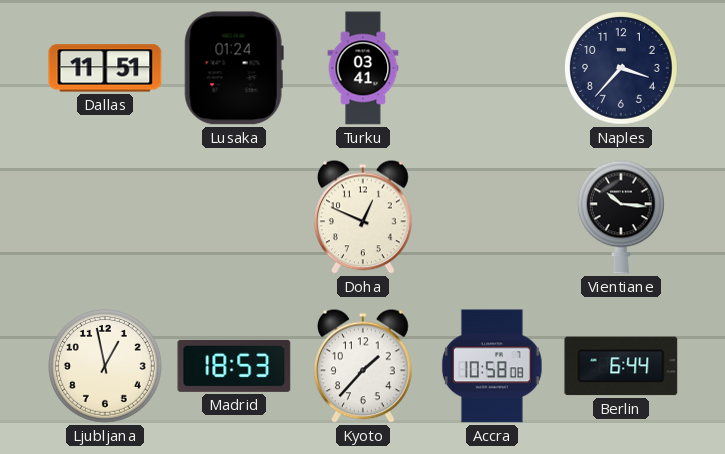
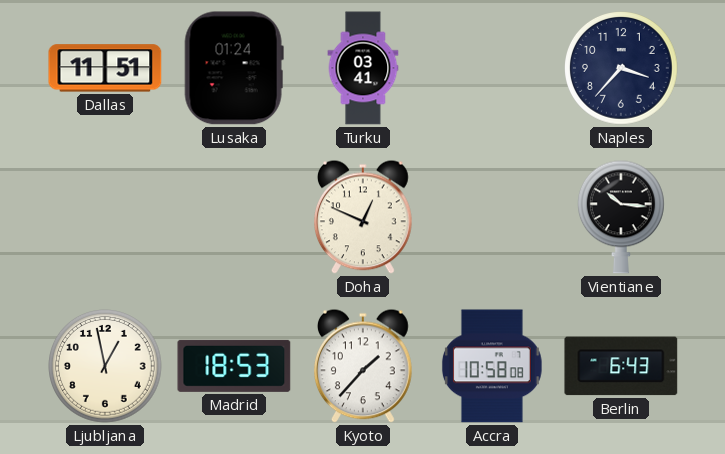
Berlin: 6:44 -> 6:43 (621, 366)
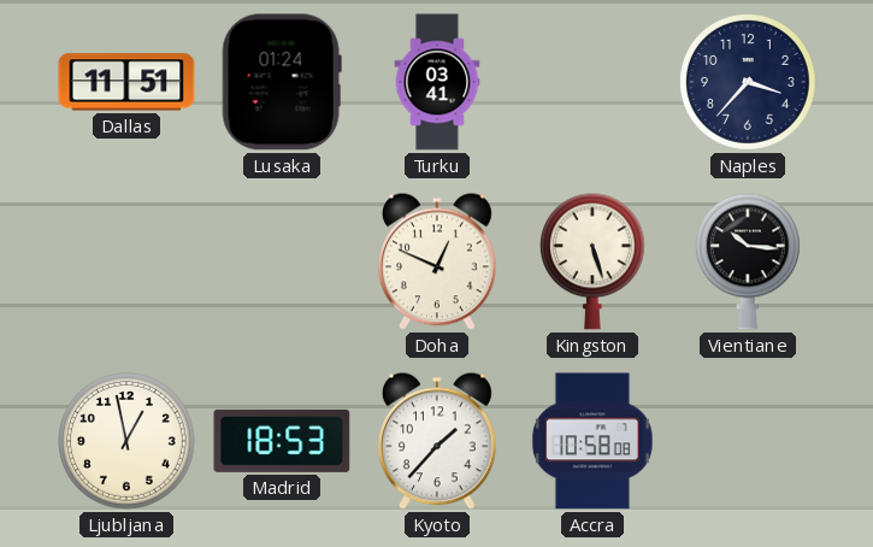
Kingston: none -> 5:27 (592, 261)
Berlin: 6:43 -> none (621, 366)
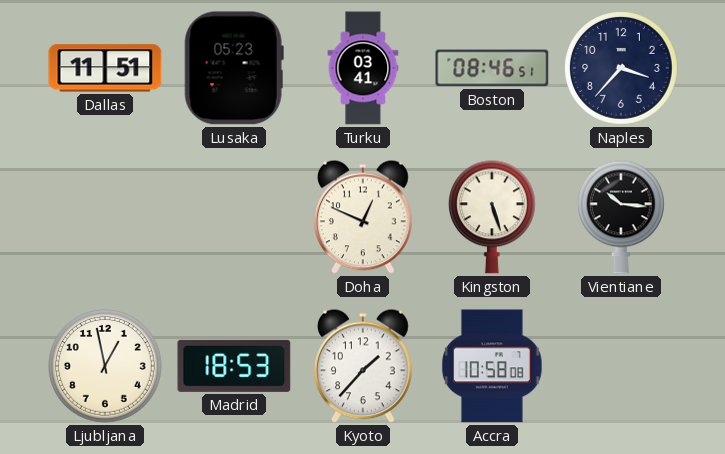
Lusaka: 01:24 -> 05:23 (234, 68)
Boston: none -> 08:46 (492, 68)
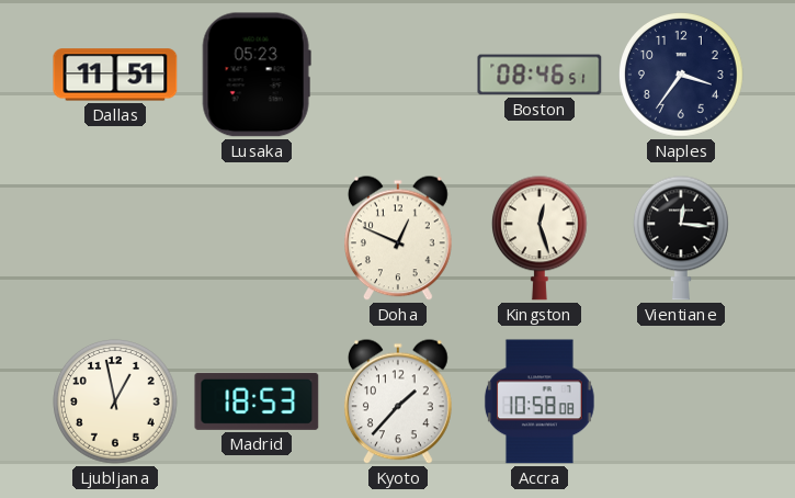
Turku: 03:41 -> none (363, 68)
Naples: 3:37 -> 3:36 (682, 76)
Kingston: 5:27 -> 12:27 (540, 238)
Vientiane: 10:16 -> 12:16 (681, 238)
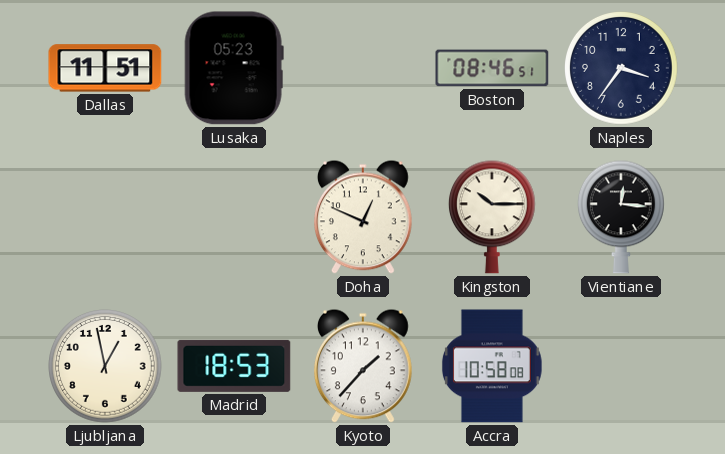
Kingston: 12:27 -> 10:15 (492, 217)
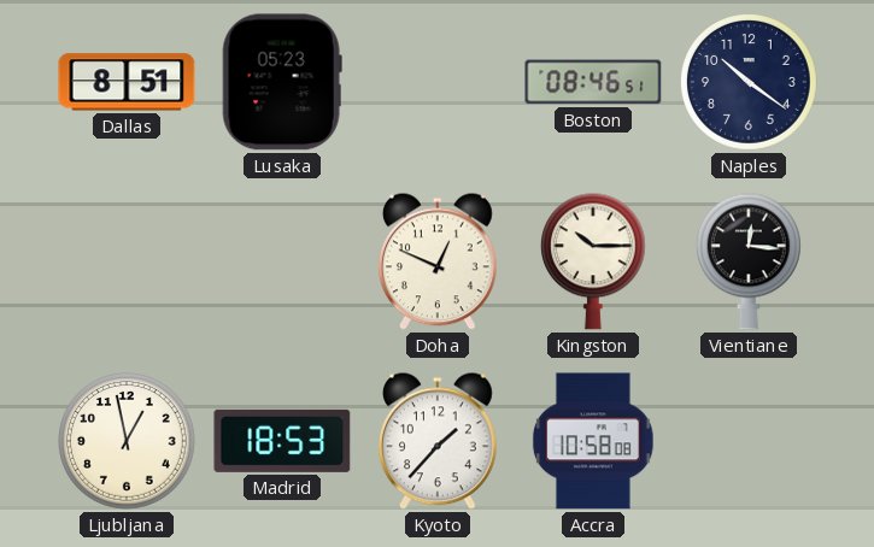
Dallas: 11:51 -> 8:51 (127, 82)
Naples: 3:36 -> 10:21 (750, 83)
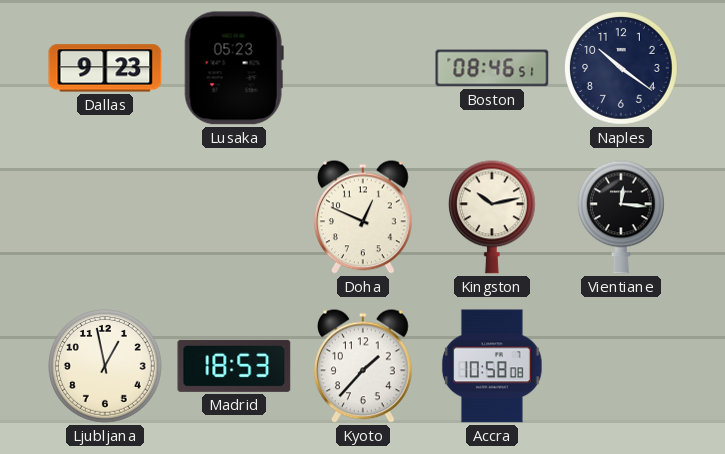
Dallas: 8:51 -> 9:23 (105, 68)
Kingston: 10:15 -> 10:13 (492, 217)
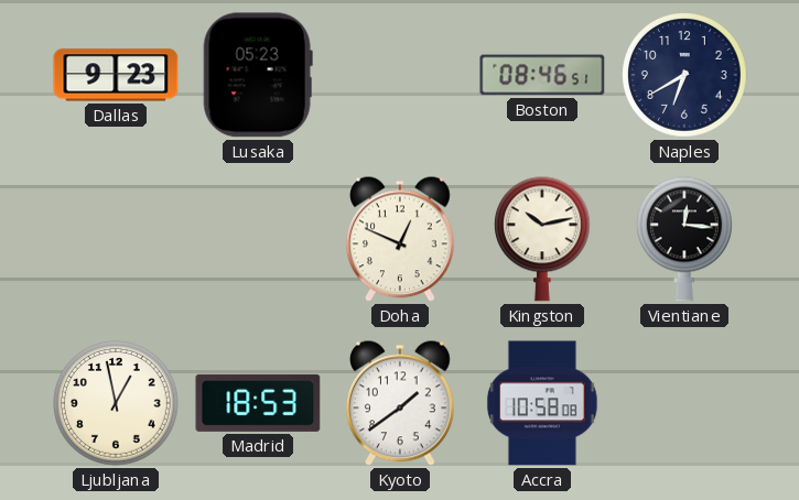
Naples: 10:21 -> 6:40 (685, 76)
Kyoto: 1:37 -> 1:39 (400, 403)
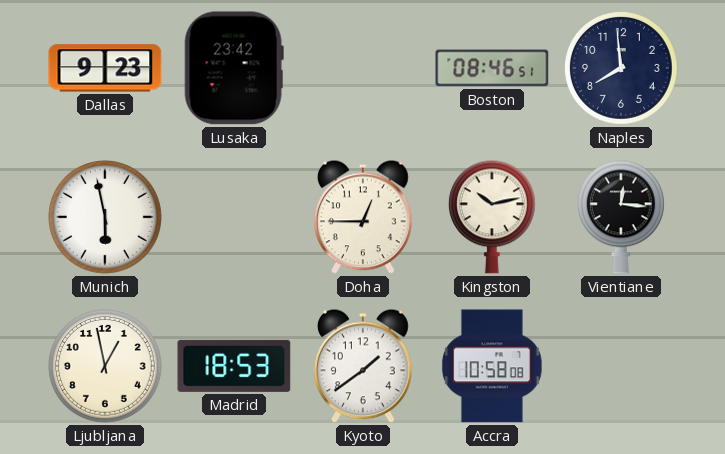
Lusaka: 05:23 -> 23:42 (234, 68)
Naples: 6:40 -> 7:59 (622, 69)
Munich: none -> 5:58 (106, 218)
Doha: 12:49 -> 12:45 (363, 217)
